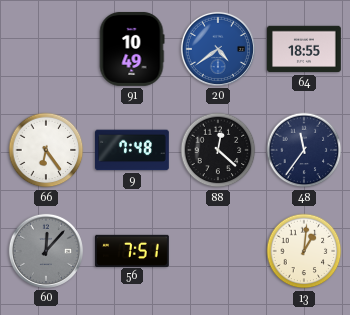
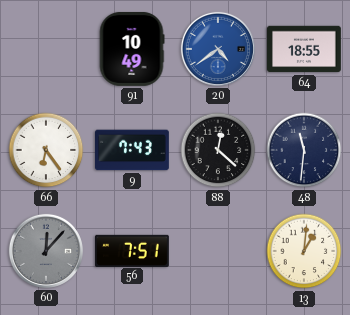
9: 7:48 -> 7:43 (133, 150)
48: 11:36 -> 11:31 (304, 150)
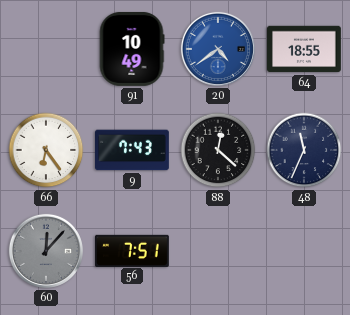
48: 11:31 -> 11:34 (304, 150)
13: 1:01 -> none (304, 251)
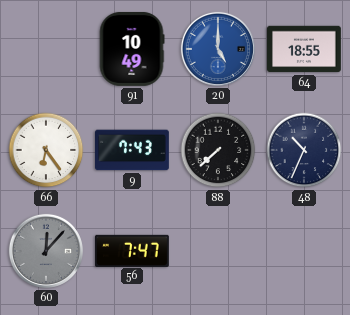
20: 4:39 -> 5:00 (218, 49)
88: 12:22 -> 7:38 (218, 150)
48: 11:34 -> 10:34 (304, 150)
56: 7:51 -> 7:47 (133, 250)
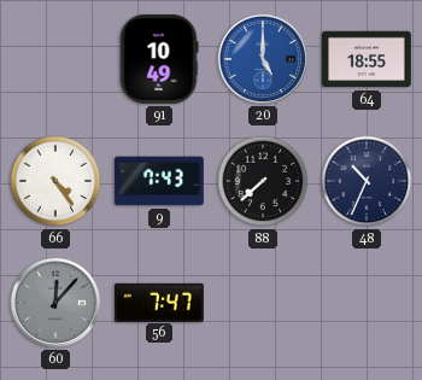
66: 6:24 -> 4:24 (55, 181)
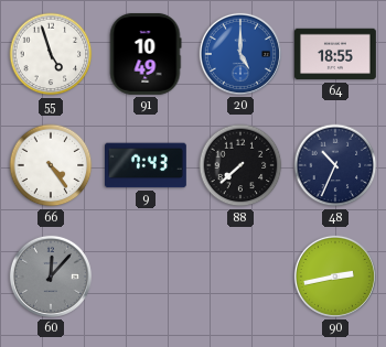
55: none -> 4:57 (51, 54)
56: 7:47 -> none (160, 302)
90: none -> 2:43 (335, 276)
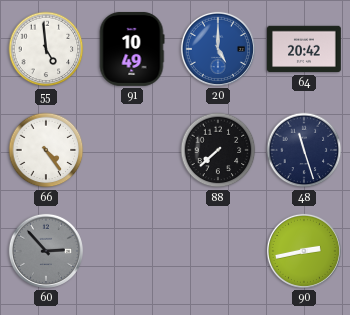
55: 4:57 -> 4:59 (46, 49)
64: 18:55 -> 20:42 (305, 49)
9: 7:43 -> none (147, 165)
48: 10:34 -> 11:27 (304, 150)
60: 12:07 -> 2:53 (46, 251)
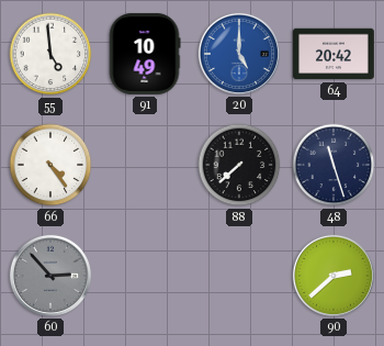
90: 2:43 -> 2:38 (334, 276)
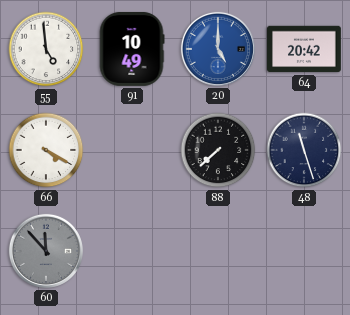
66: 4:24 -> 4:20 (46, 150)
60: 2:53 -> 11:53 (46, 251)
90: 2:38 -> none (334, 276)
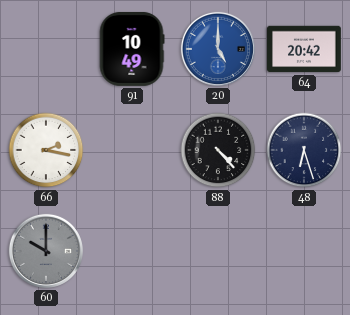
55: 4:59 -> none (46, 49)
66: 4:20 -> 2:17 (46, 150)
88: 7:38 -> 4:23 (218, 150)
48: 11:27 -> 6:27 (304, 150)
60: 11:53 -> 10:00 (46, 251)
